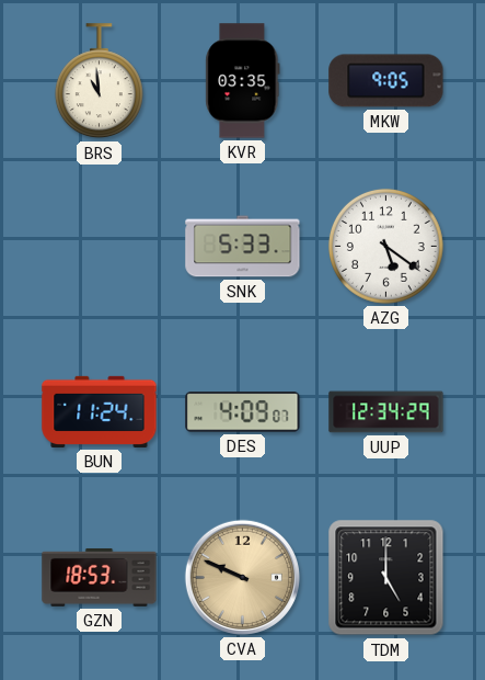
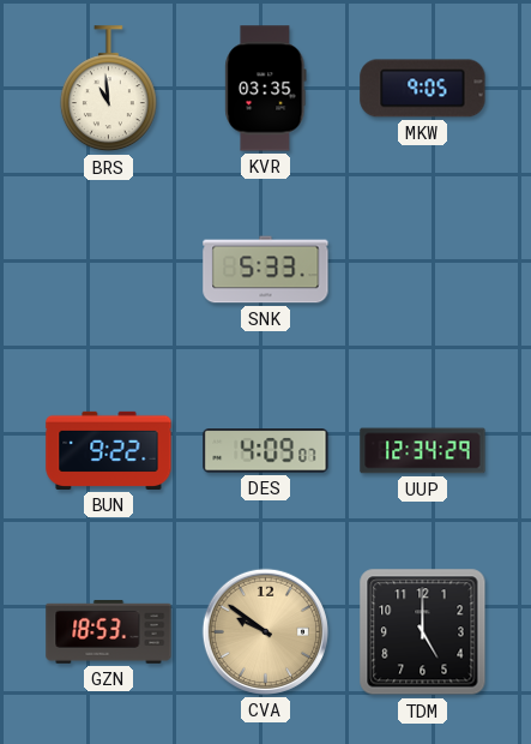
AZG: 5:21 -> none (385, 246)
BUN: 11:24 -> 9:22 (109, 450)
CVA: 9:49 -> 9:51 (265, 631)
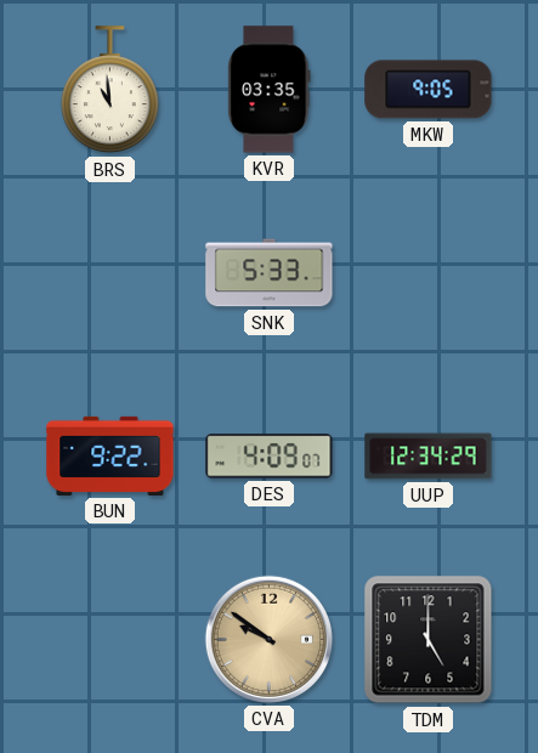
GZN: 18:53 -> none (109, 631)
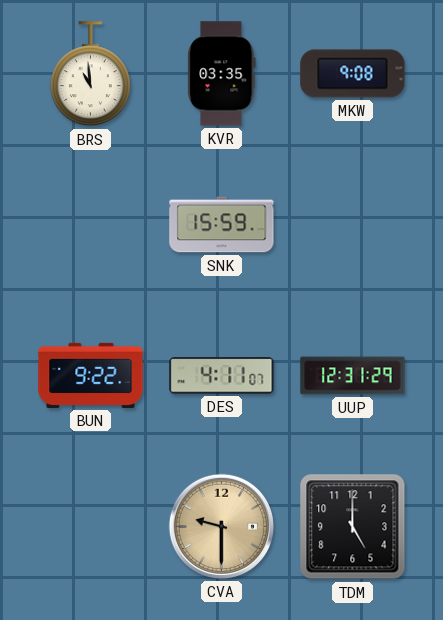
MKW: 9:05 -> 9:08 (353, 74)
SNK: 5:33 -> 15:59 (222, 225)
DES: 4:09 -> 4:11 (222, 376)
UUP: 12:34 -> 12:31 (353, 376)
CVA: 9:51 -> 9:30 (221, 526)
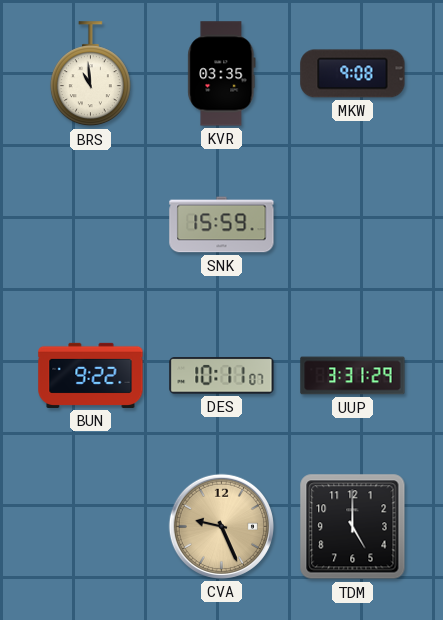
DES: 4:11 -> 10:11 (222, 376)
UUP: 12:31 -> 3:31 (353, 376)
CVA: 9:30 -> 9:26 (221, 526)
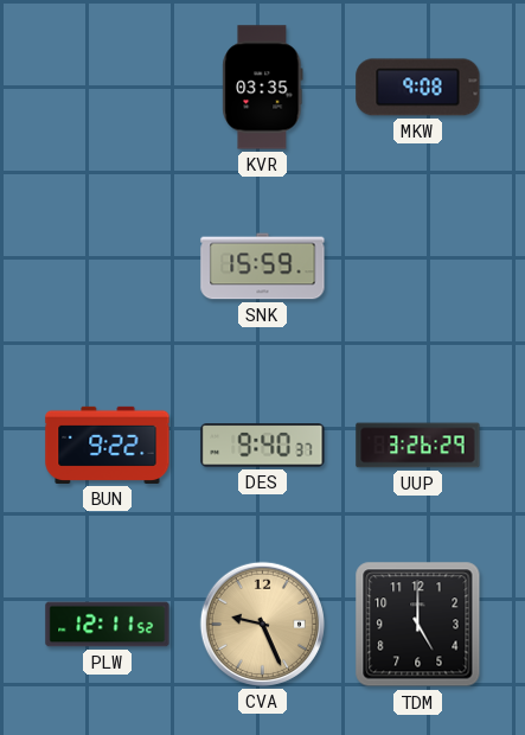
BRS: 10:59 -> none (90, 74)
DES: 10:11 -> 9:40 (263, 446)
UUP: 3:31 -> 3:26 (418, 446)
PLW: none -> 12:11 (108, 625)
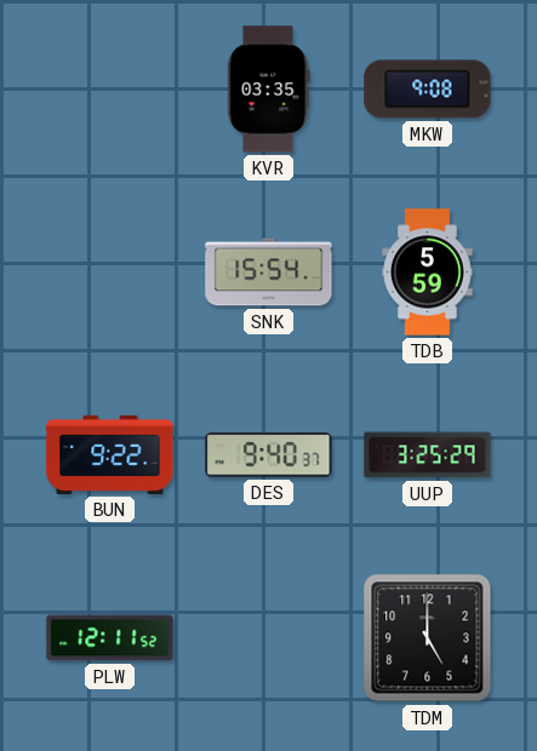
SNK: 15:59 -> 15:54 (269, 273)
TDB: none -> 5:59 (428, 273)
UUP: 3:26 -> 3:25 (428, 455)
CVA: 9:26 -> none (262, 624)
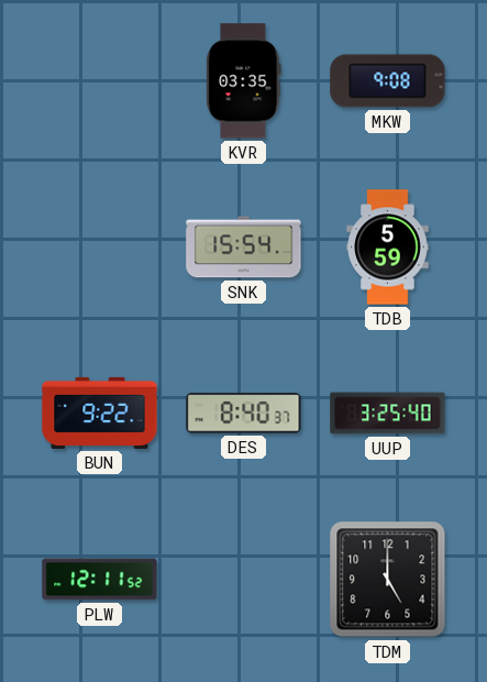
DES: 9:40 -> 8:40 (244, 414)
UUP: 3:25:29 -> 3:25:40 (388, 414)
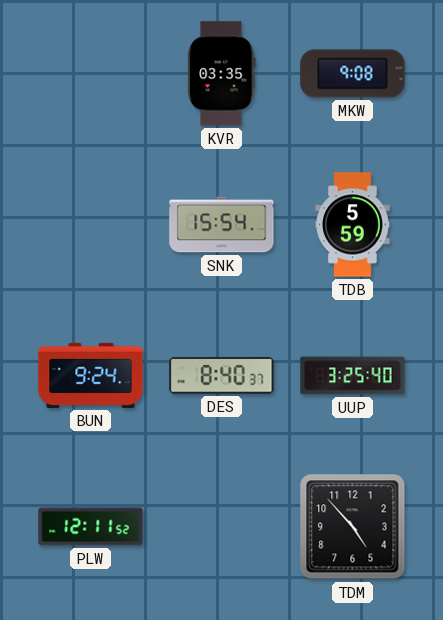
BUN: 9:22 -> 9:24 (91, 375)
TDM: 5:00 -> 4:53 (353, 527)
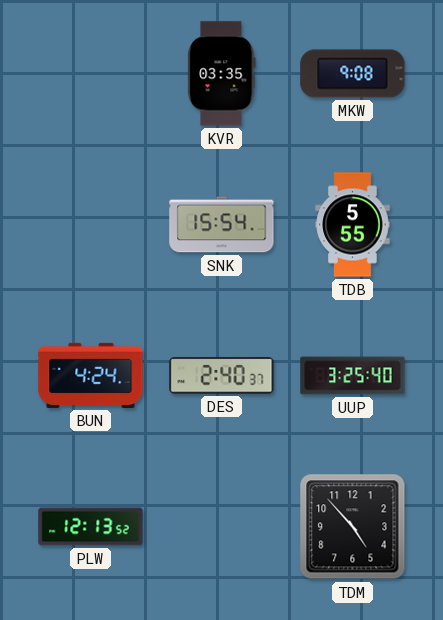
TDB: 5:59 -> 5:55 (353, 225)
BUN: 9:24 -> 4:24 (91, 375)
DES: 8:40 -> 2:40 (222, 376)
PLW: 12:11 -> 12:13 (91, 527)
